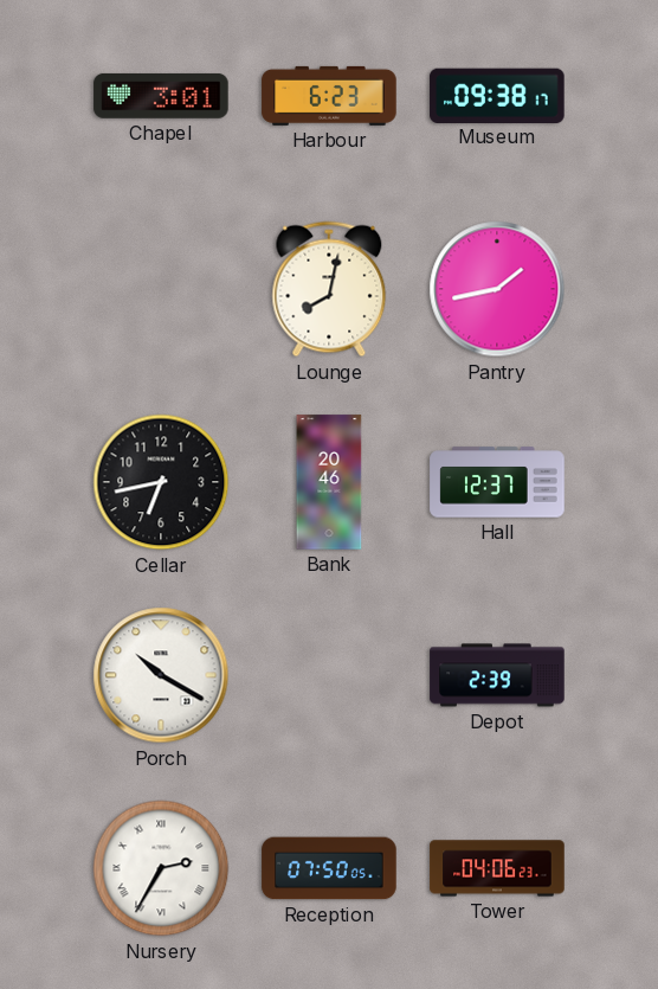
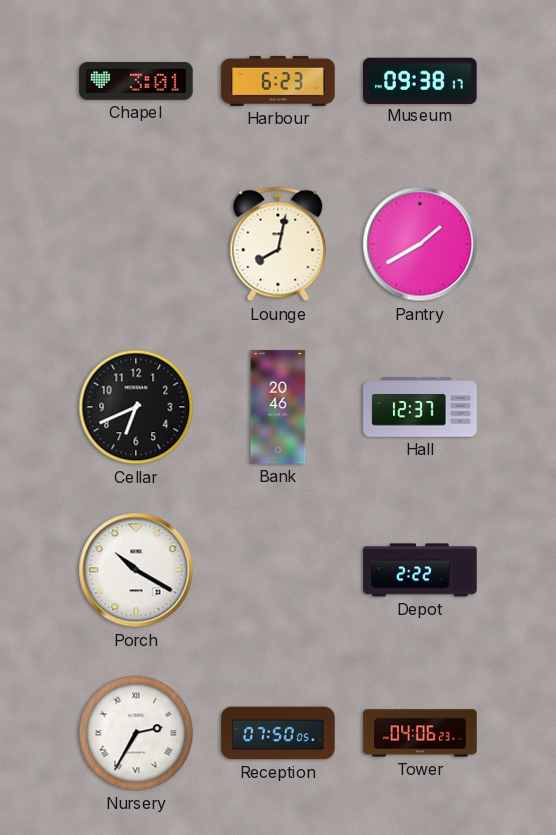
Pantry: 1:43 -> 1:40 (420, 244)
Cellar: 6:43 -> 6:41 (136, 407)
Depot: 2:39 -> 2:22 (420, 570)
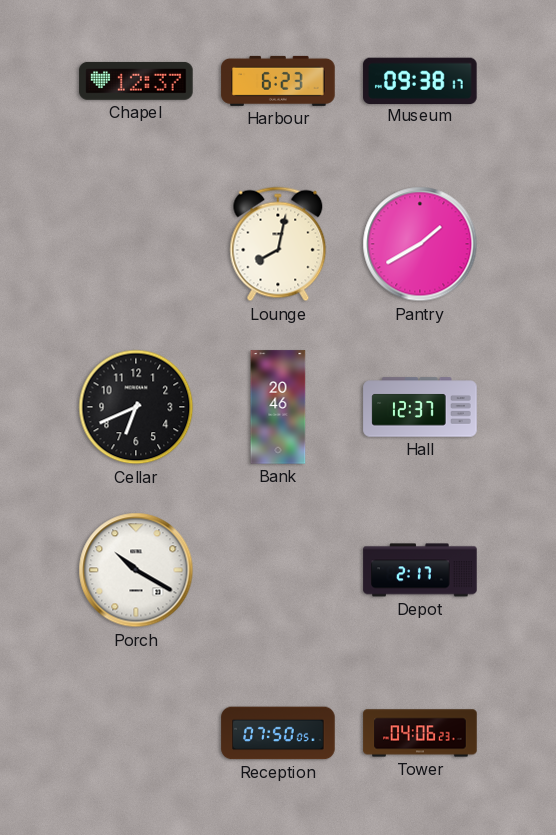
Chapel: 3:01 -> 12:37 (136, 81)
Depot: 2:22 -> 2:17 (420, 570)
Nursery: 2:35 -> none (136, 733)
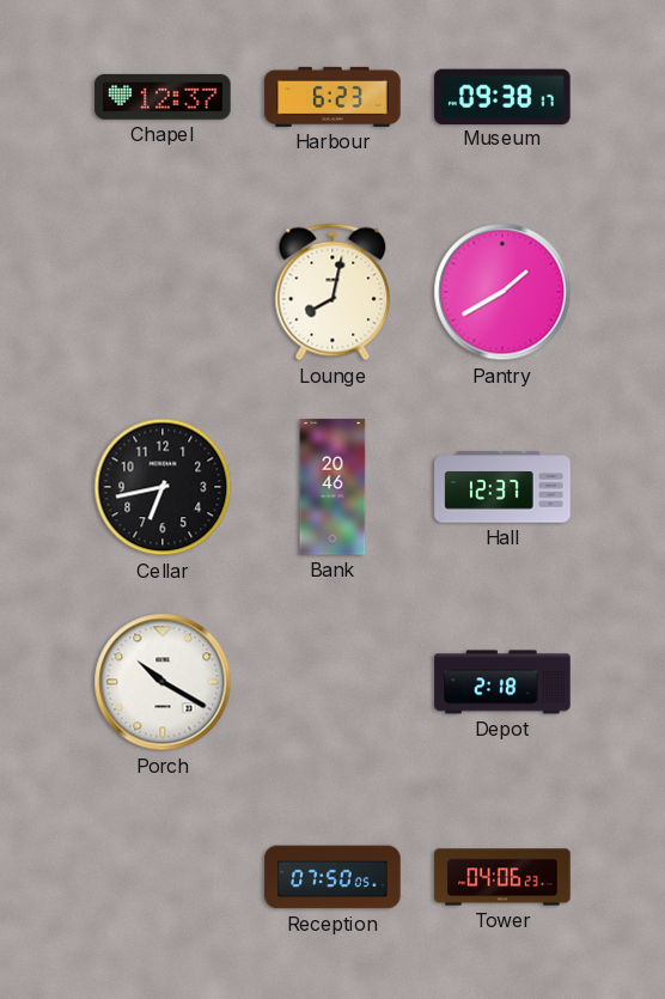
Cellar: 6:41 -> 6:43 (163, 487)
Depot: 2:17 -> 2:18 (502, 682)
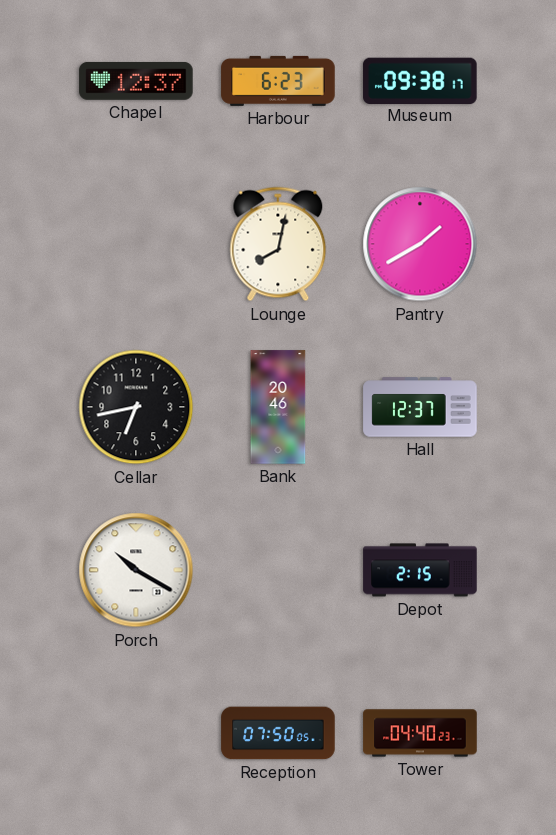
Depot: 2:18 -> 2:15 (420, 570)
Tower: 04:06 -> 04:40 (420, 733)
